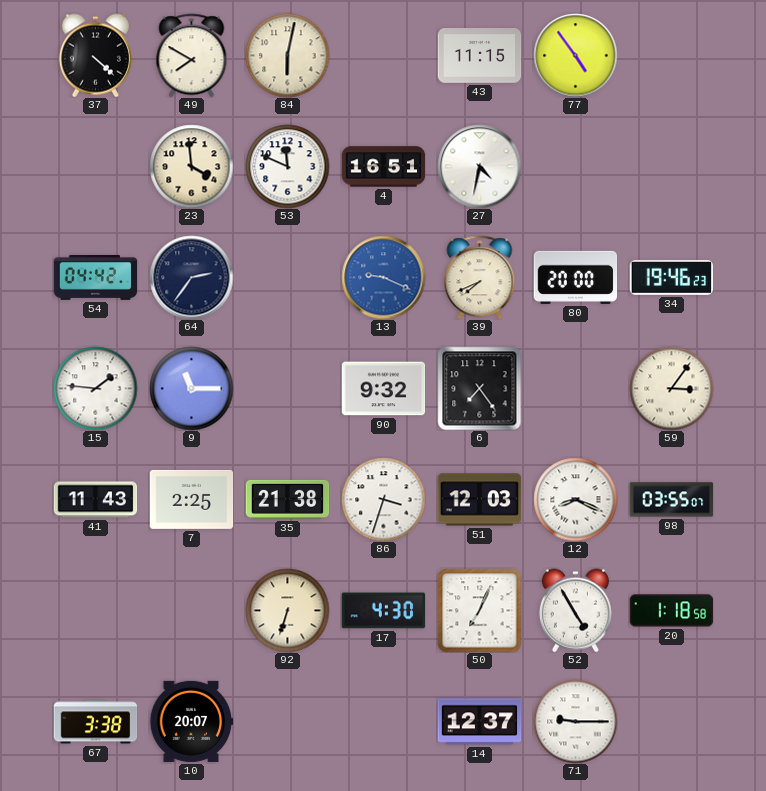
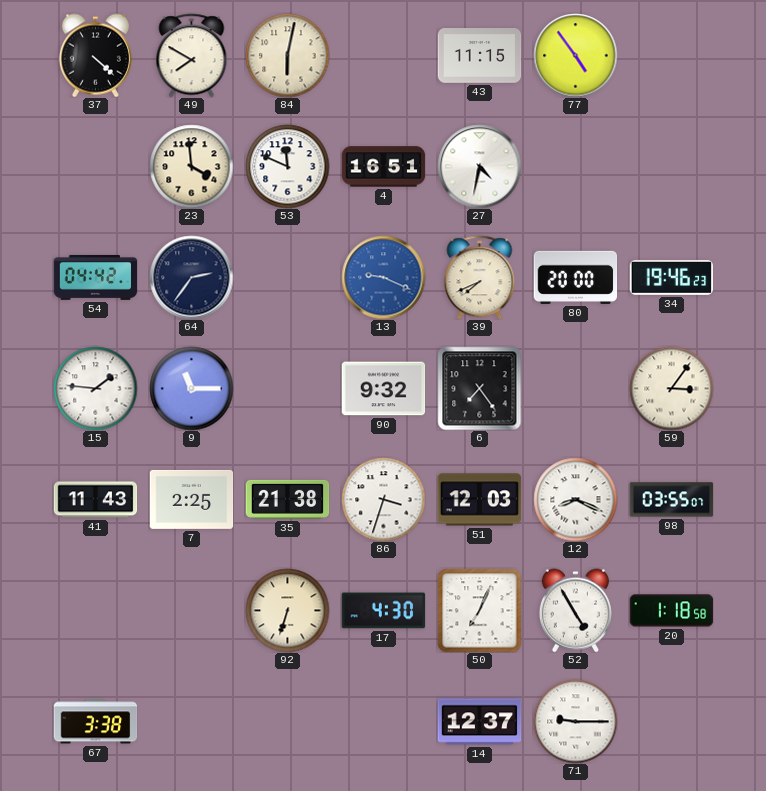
10: 20:07 -> none (191, 721)
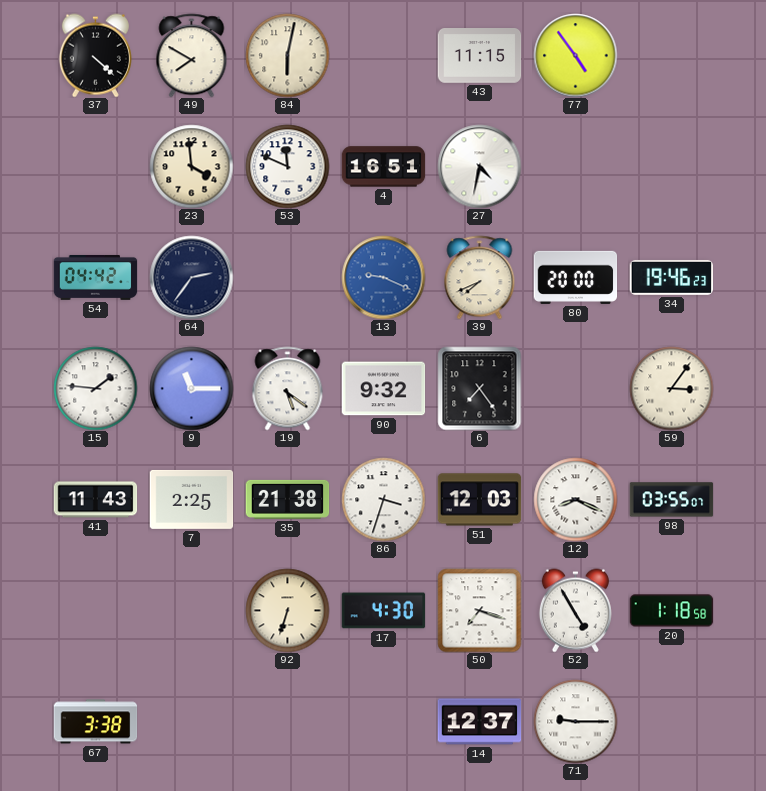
19: none -> 5:21 (288, 388)
50: 7:04 -> 7:18 (479, 610)
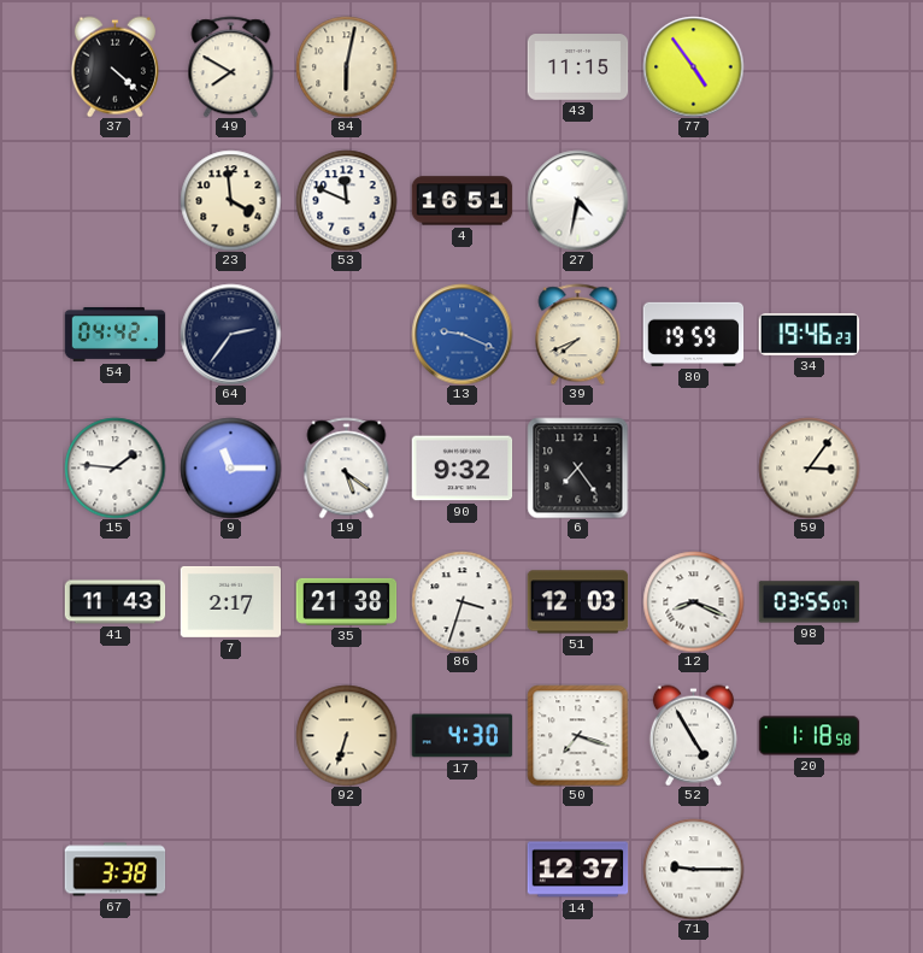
80: 20:00 -> 19:59 (693, 334)
7: 2:25 -> 2:17 (230, 601)
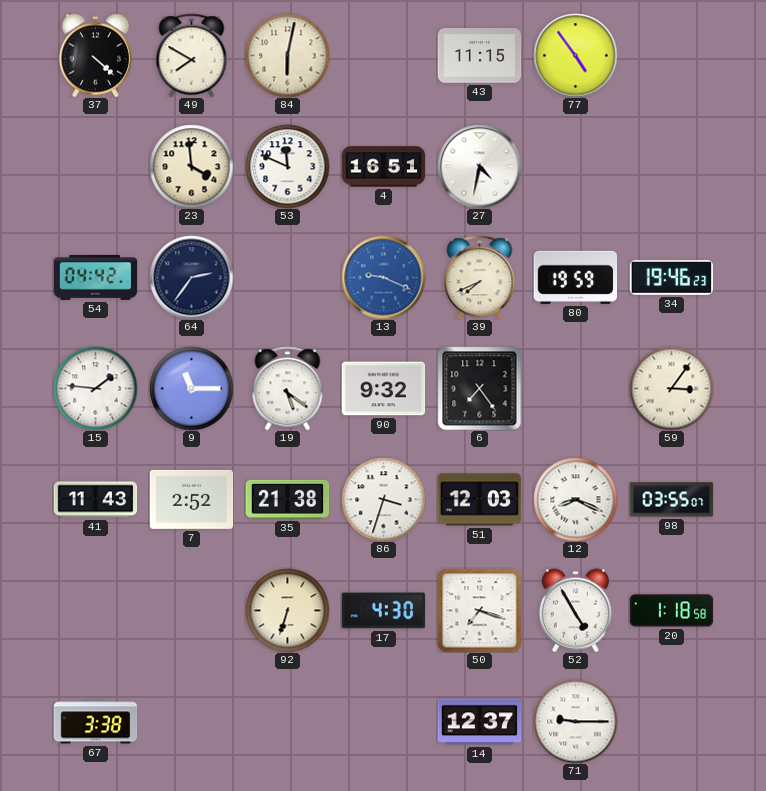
7: 2:17 -> 2:52 (191, 499)
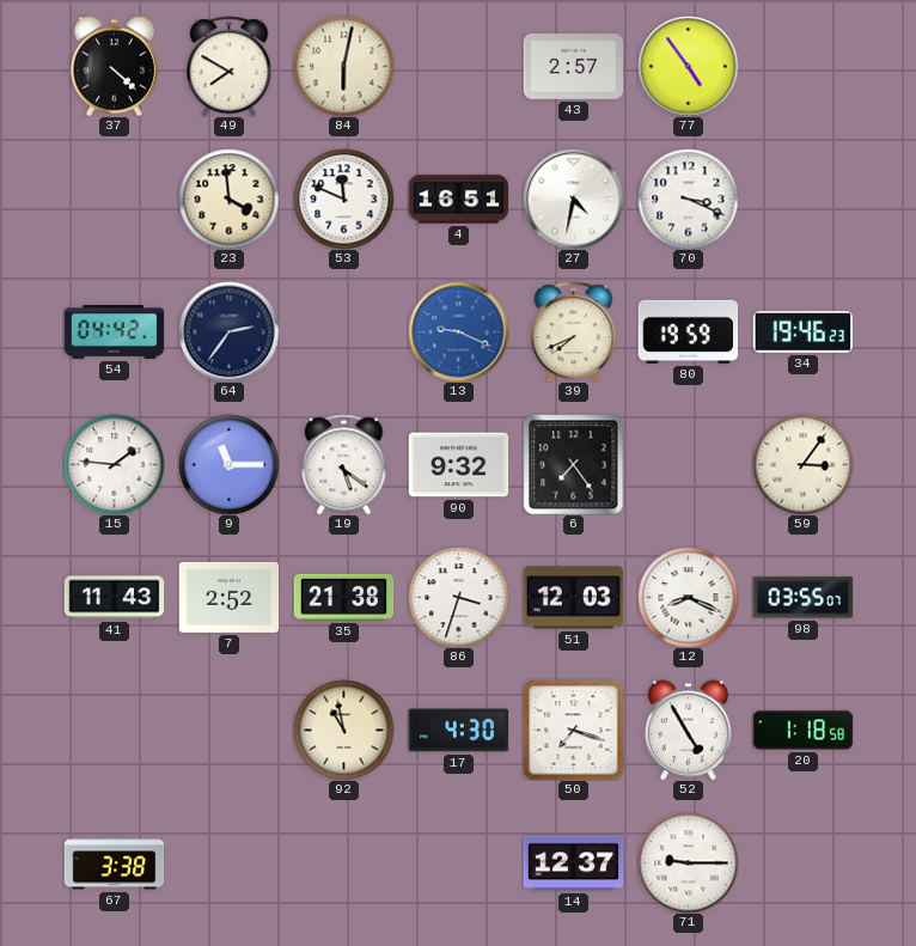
43: 11:15 -> 2:57 (573, 67)
70: none -> 3:19 (688, 199)
92: 6:33 -> 10:58 (343, 730)
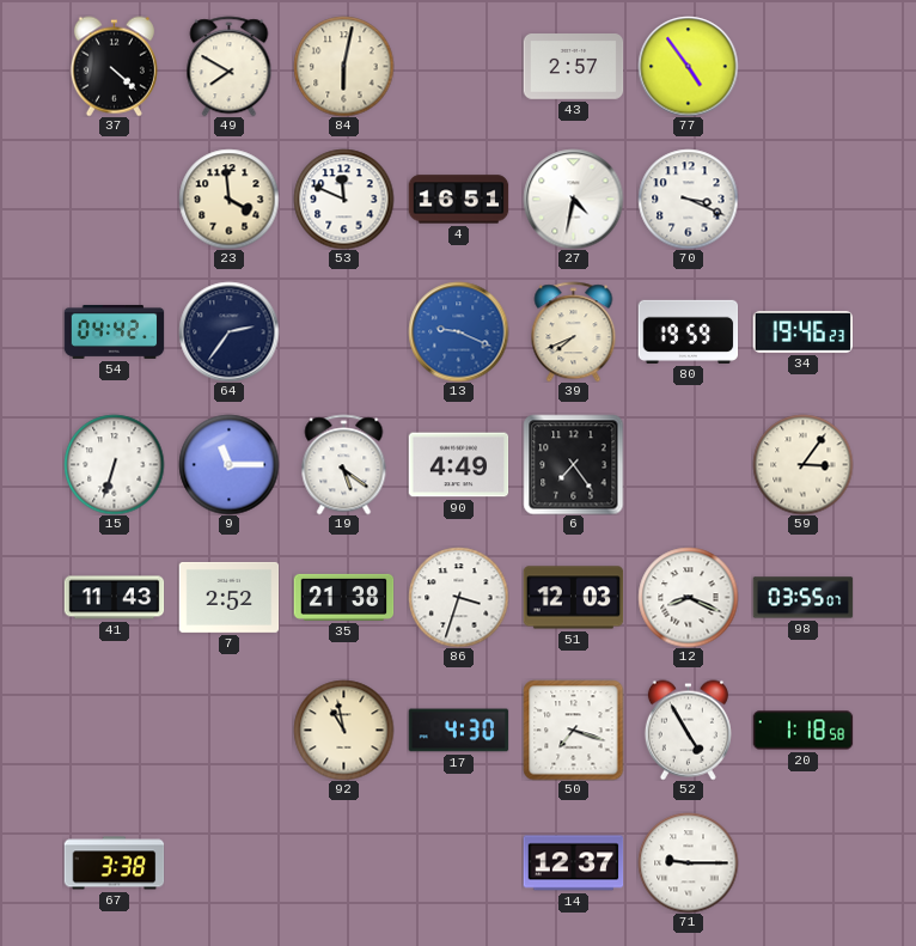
15: 1:46 -> 6:33 (114, 464)
90: 9:32 -> 4:49 (458, 465)
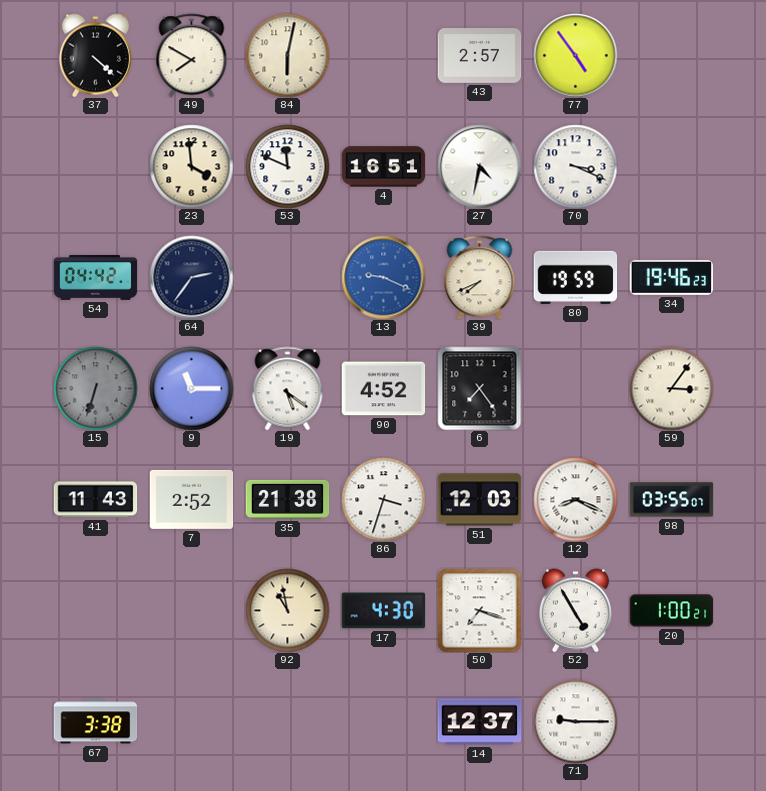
15 dial: white -> grey (95, 388)
90: 4:49 -> 4:52 (383, 389)
20: 1:18 -> 1:00 (671, 611)
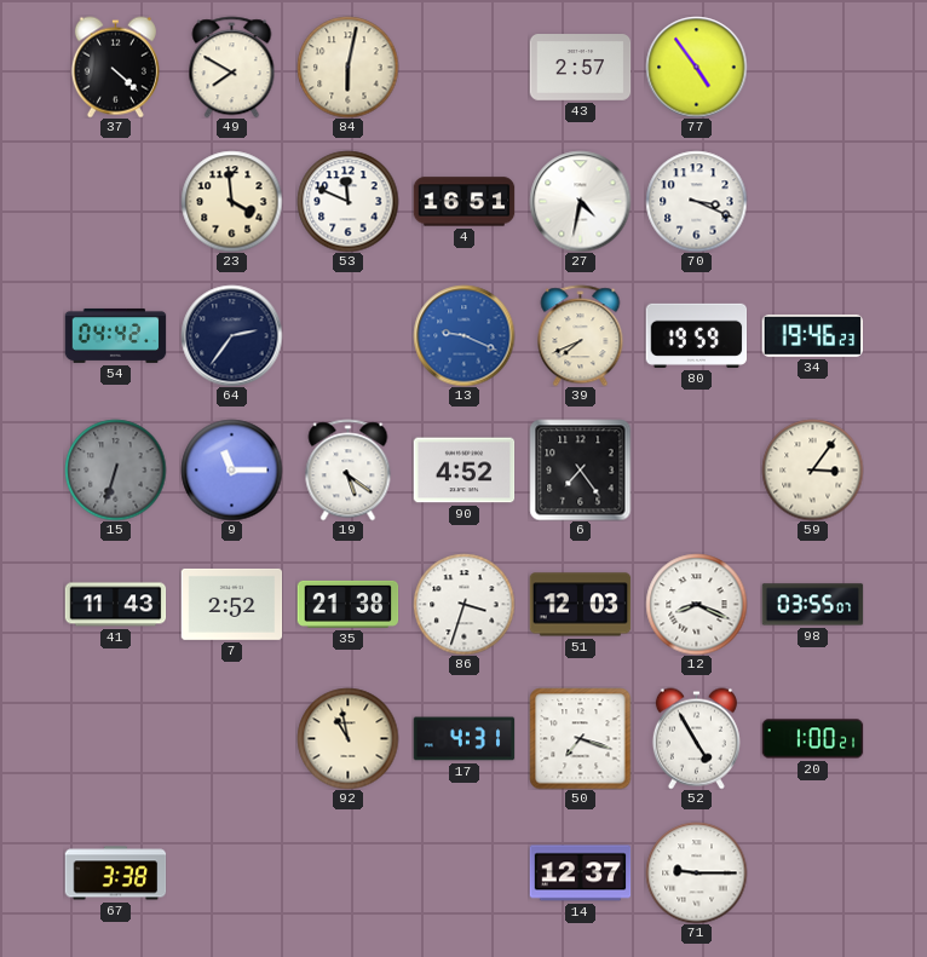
17: 4:30 -> 4:31 (463, 739)
